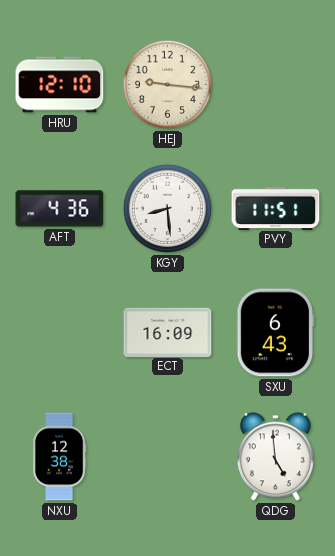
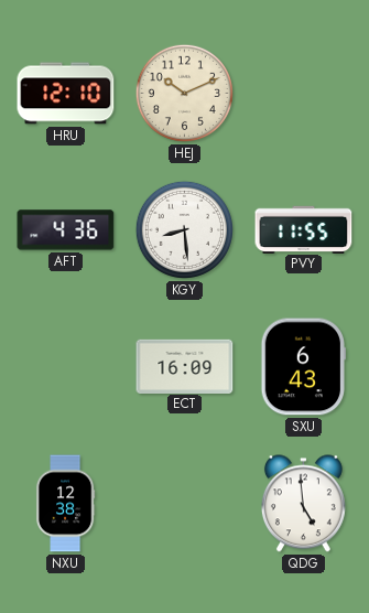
HEJ: 9:16 -> 10:11 (184, 93)
PVY: 11:51 -> 11:55 (304, 229)
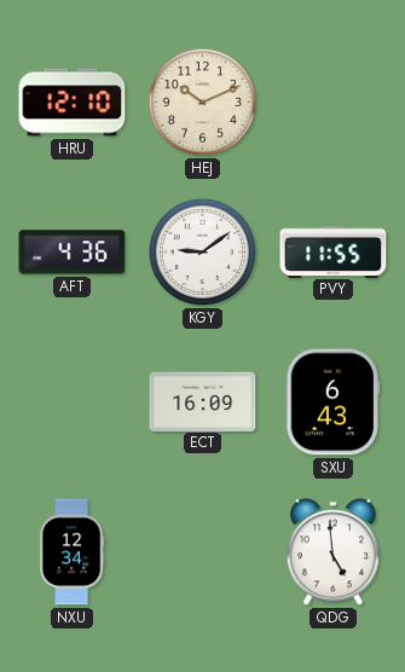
KGY: 8:29 -> 9:09 (202, 251)
NXU: 12:38 -> 12:34 (71, 552)
